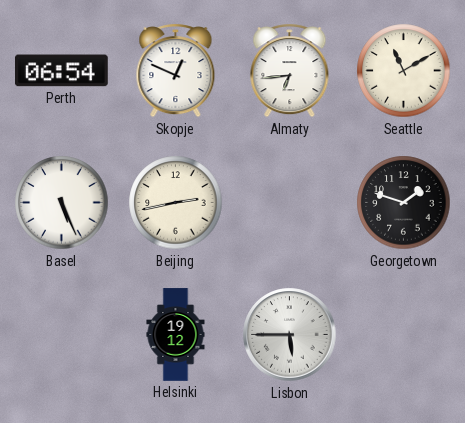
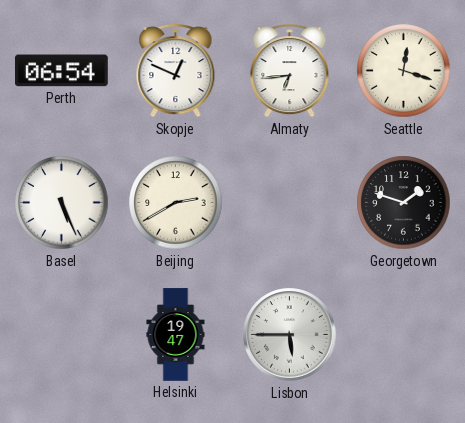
Seattle: 11:10 -> 12:18 (404, 71)
Beijing: 2:43 -> 2:40 (176, 203)
Helsinki: 19:12 -> 19:47 (176, 335)
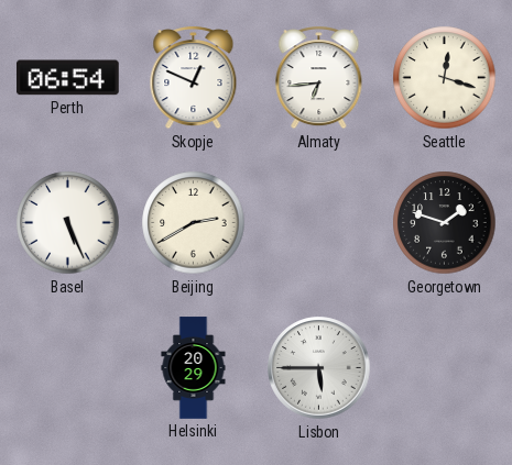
Helsinki: 19:47 -> 20:29 (194, 368)
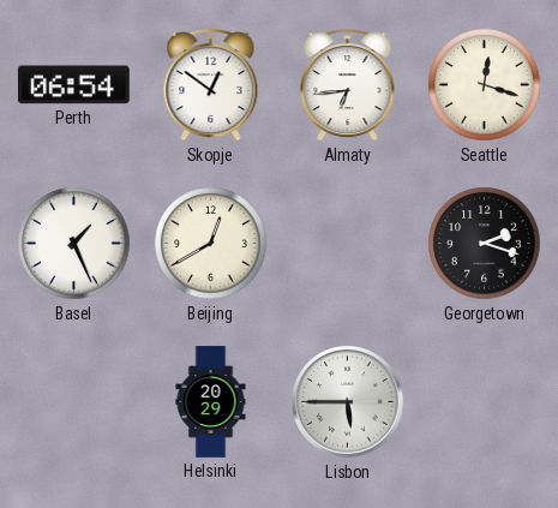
Skopje: 12:49 -> 12:51 (211, 85)
Basel: 5:26 -> 1:26 (74, 244)
Beijing: 2:40 -> 12:40 (211, 244)
Georgetown: 1:48 -> 2:18 (485, 244)
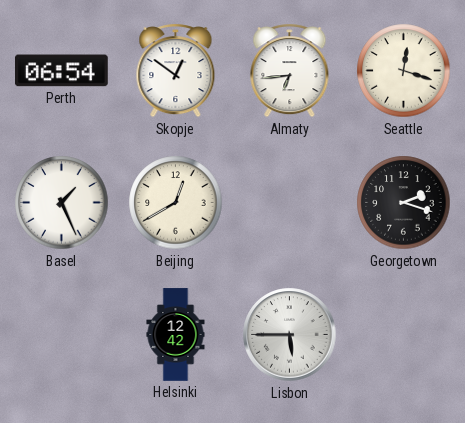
Helsinki: 20:29 -> 12:42 (176, 335)
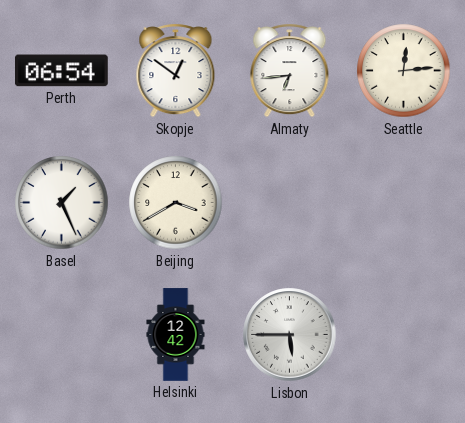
Seattle: 12:18 -> 12:14 (404, 71)
Beijing: 12:40 -> 3:40 (176, 203)
Georgetown: 2:18 -> none (404, 203)
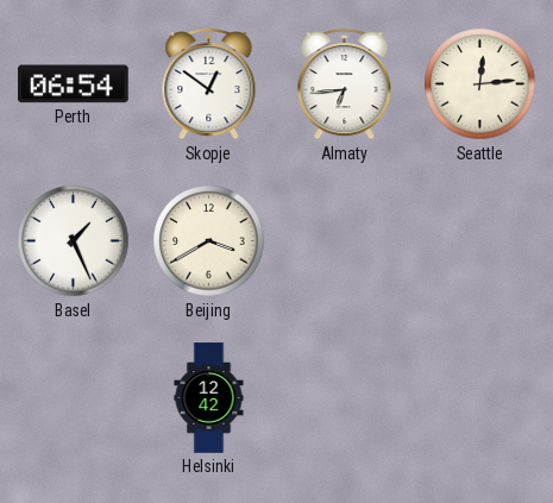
Lisbon: 5:45 -> none (290, 335)
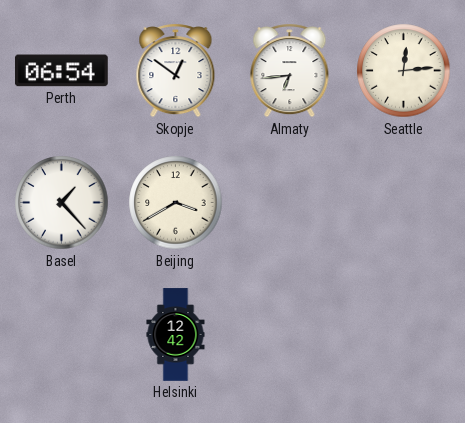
Basel: 1:26 -> 1:23 (62, 203)
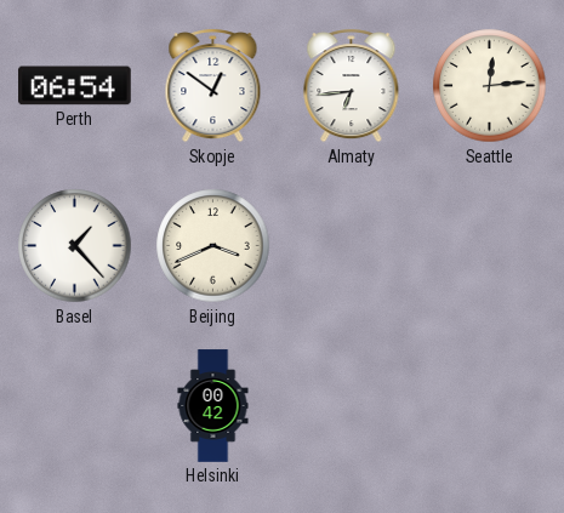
Beijing: 3:40 -> 3:41 (213, 246)
Helsinki: 12:42 -> 00:42 (213, 406)
